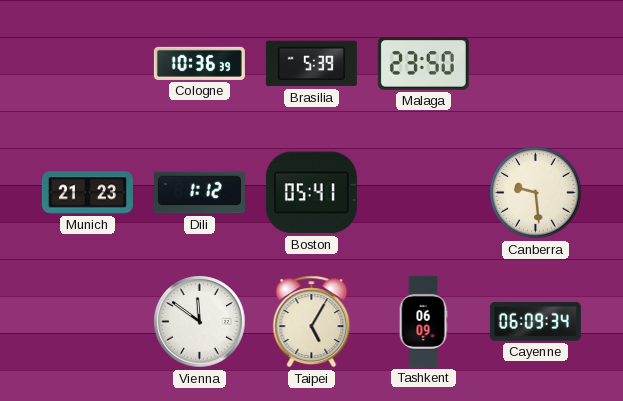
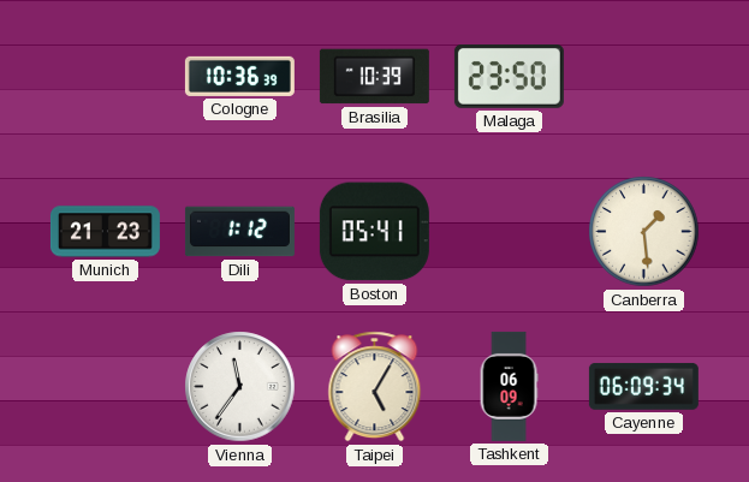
Brasilia: 5:39 -> 10:39 (374, 77)
Canberra: 9:29 -> 1:29 (644, 232)
Vienna: 11:51 -> 11:36 (240, 387)
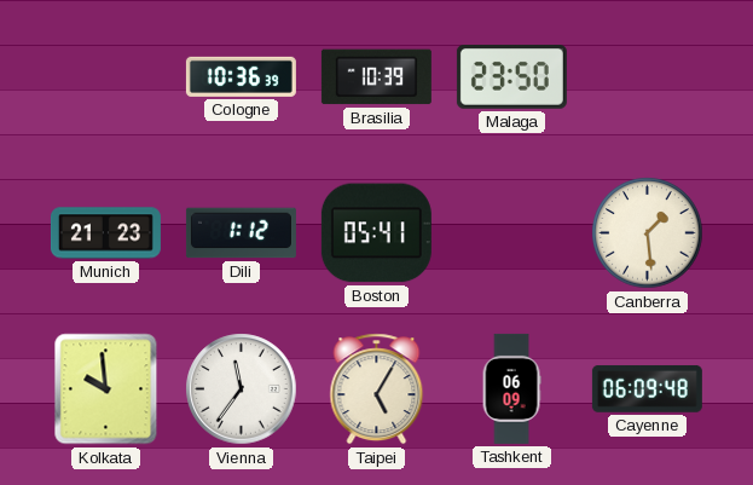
Kolkata: none -> 9:59 (106, 389)
Cayenne: 06:09:34 -> 06:09:48 (647, 388)
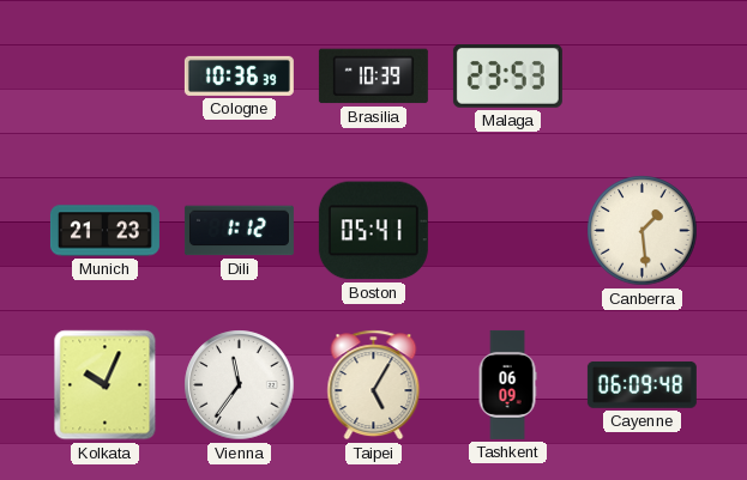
Malaga: 23:50 -> 23:53 (507, 77)
Kolkata: 9:59 -> 10:04 (106, 385)
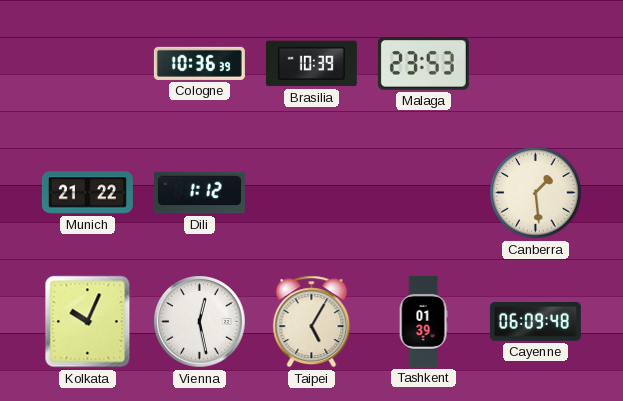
Munich: 21:23 -> 21:22 (87, 193)
Boston: 05:41 -> none (373, 231)
Vienna: 11:36 -> 12:28 (200, 322)
Tashkent: 06:09 -> 01:39 (423, 321)
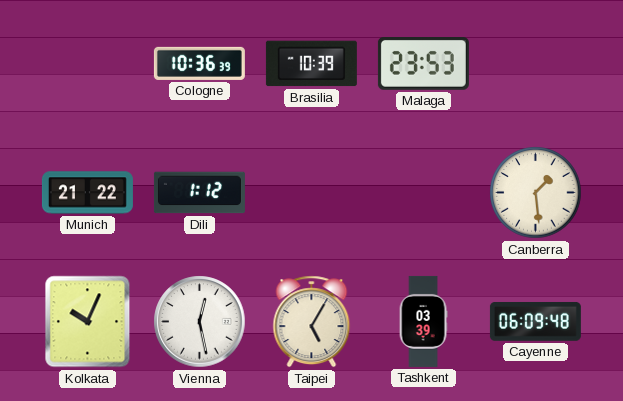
Tashkent: 01:39 -> 03:39 (423, 321)
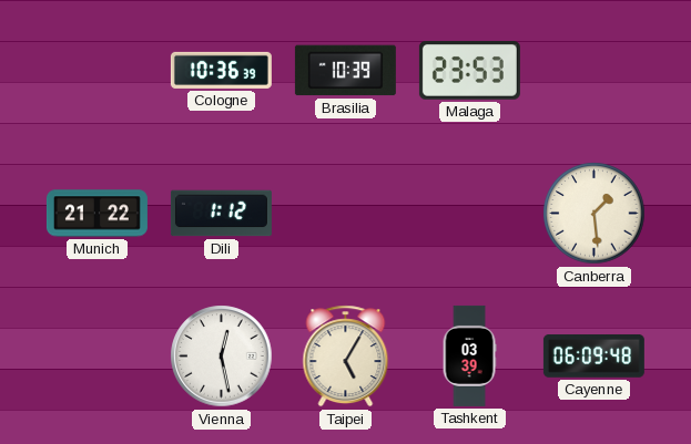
Kolkata: 10:04 -> none (88, 322)
